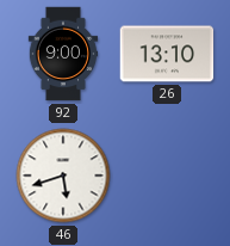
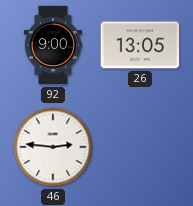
26: 13:10 -> 13:05 (140, 45)
46: 5:42 -> 2:46 (53, 147)
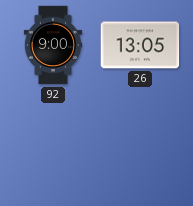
46: 2:46 -> none (53, 147)
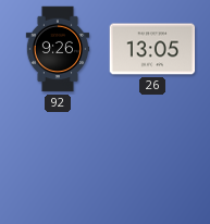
92: 9:00 -> 9:26 (58, 49)
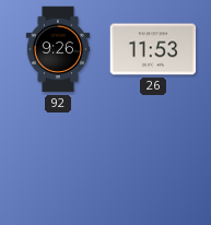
26: 13:05 -> 11:53 (153, 49)
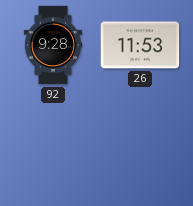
92: 9:26 -> 9:28 (53, 45)
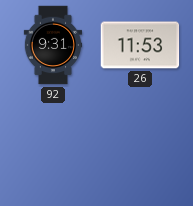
92: 9:28 -> 9:31 (53, 45)
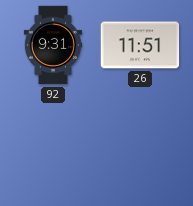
26: 11:53 -> 11:51 (140, 45)
